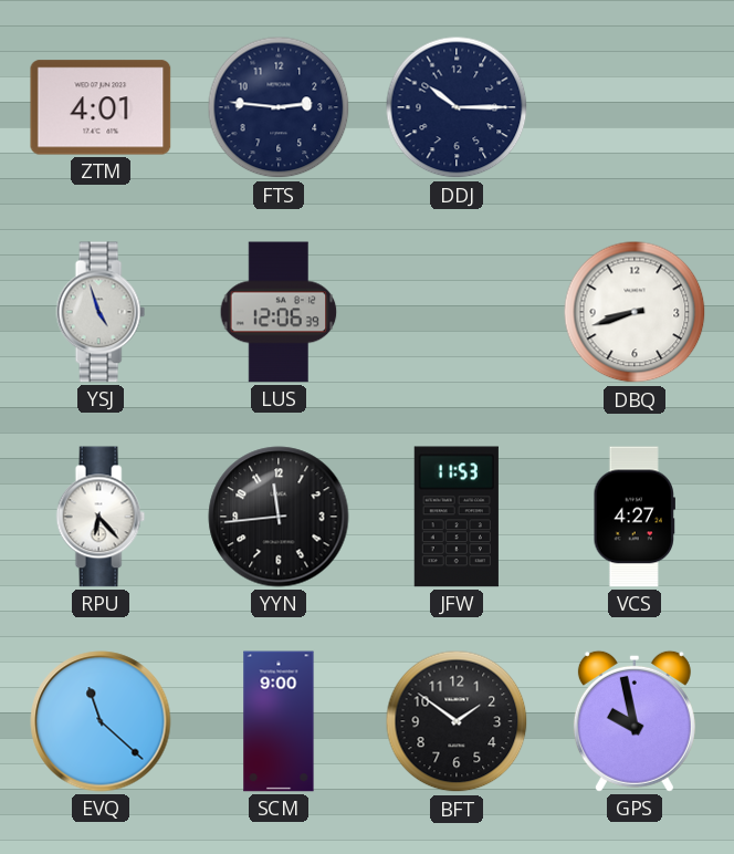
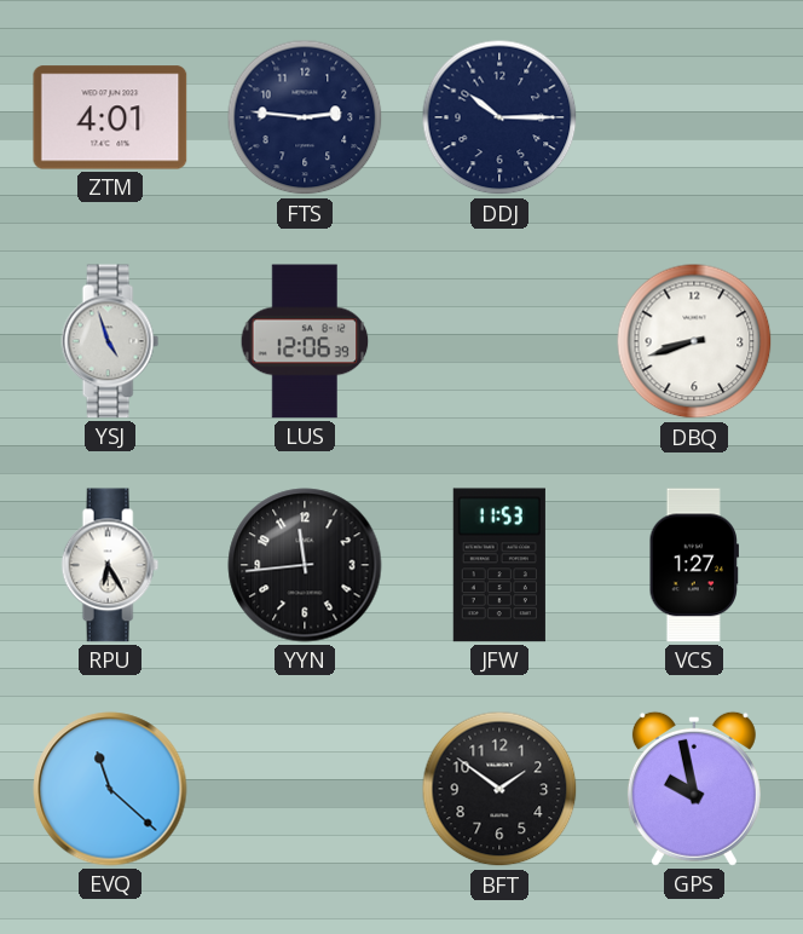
RPU: 6:23 -> 6:25 (110, 565)
VCS: 4:27 -> 1:27 (693, 565)
SCM: 9:00 -> none (279, 721)
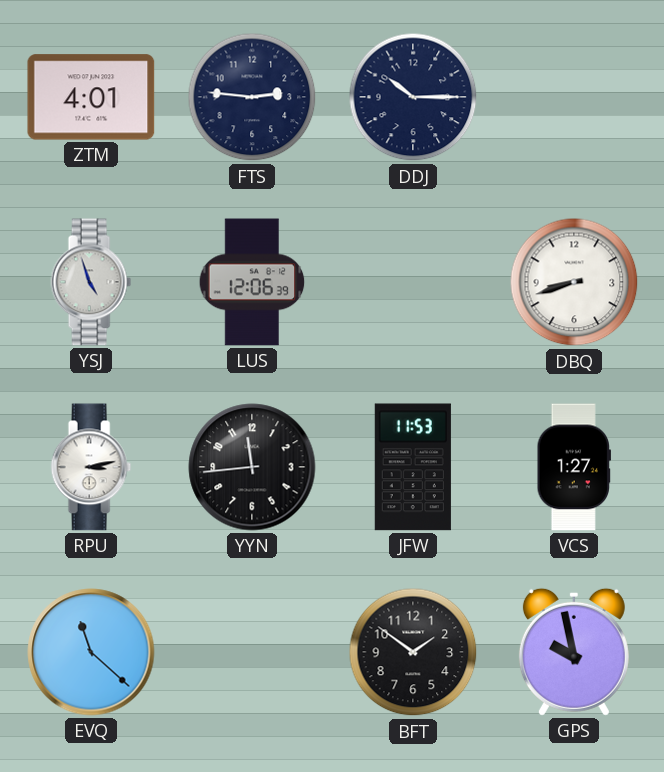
RPU: 6:25 -> 3:13 (91, 467)
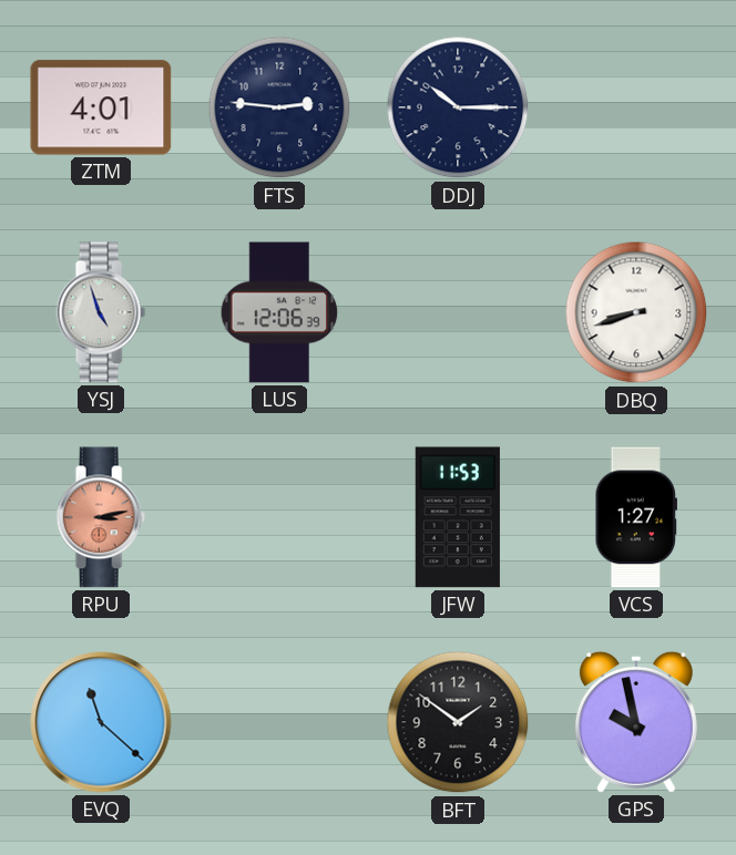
RPU dial: white -> salmon (101, 517)
YYN: 11:44 -> none (252, 467)
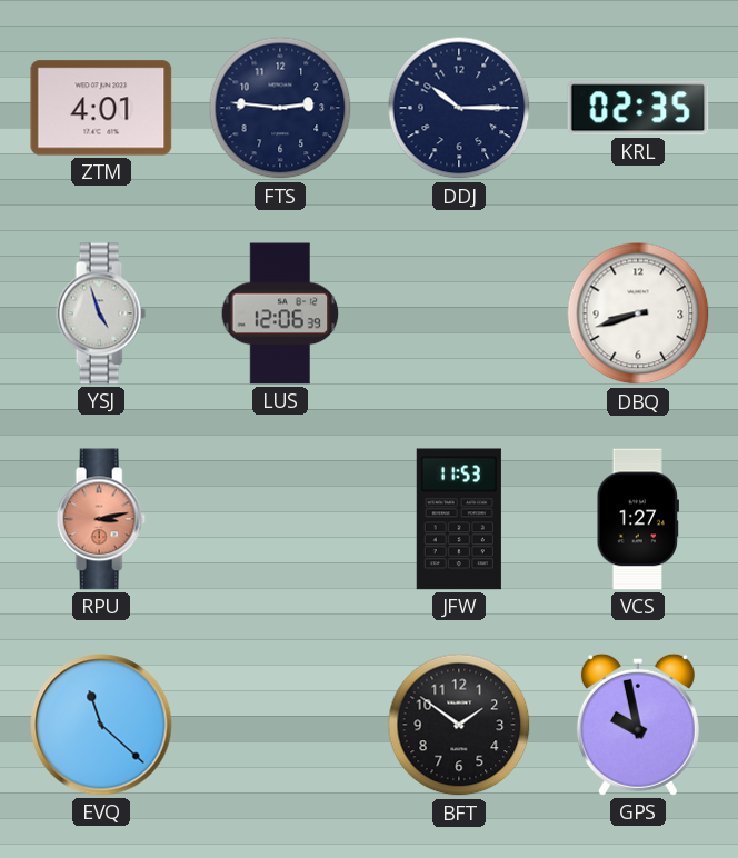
KRL: none -> 02:35 (638, 108)
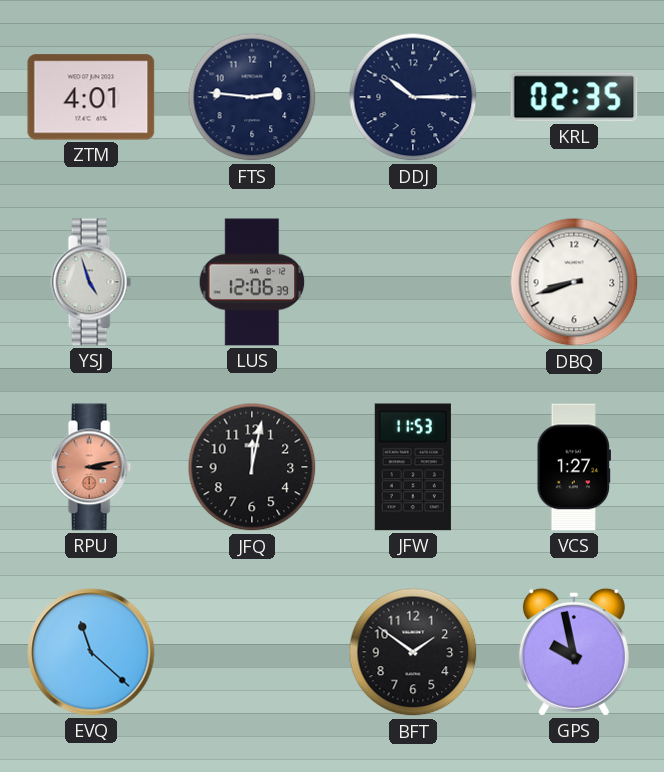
JFQ: none -> 12:02 (252, 467)
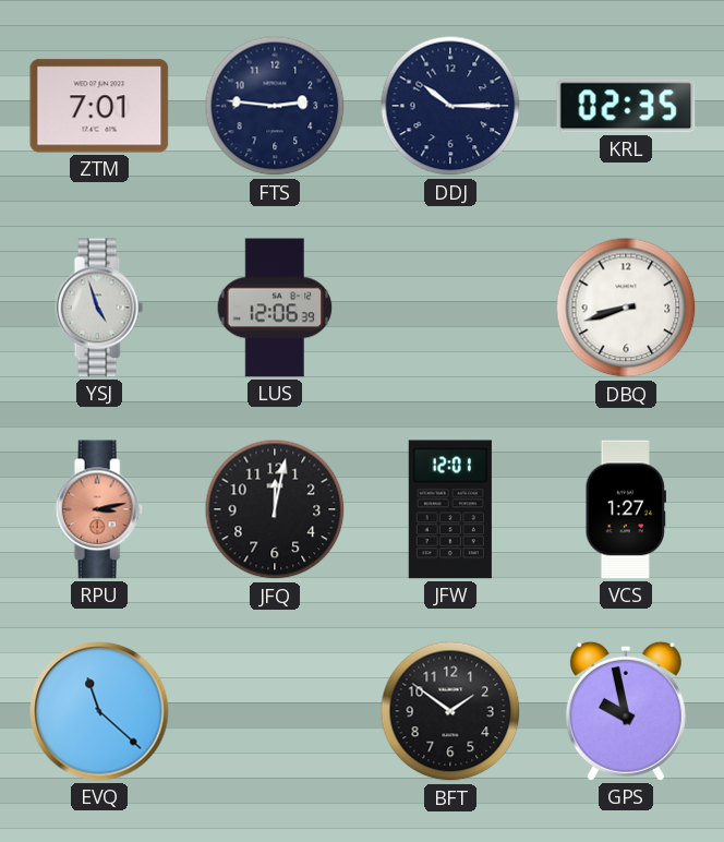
ZTM: 4:01 -> 7:01 (99, 106)
JFW: 11:53 -> 12:01 (450, 509)
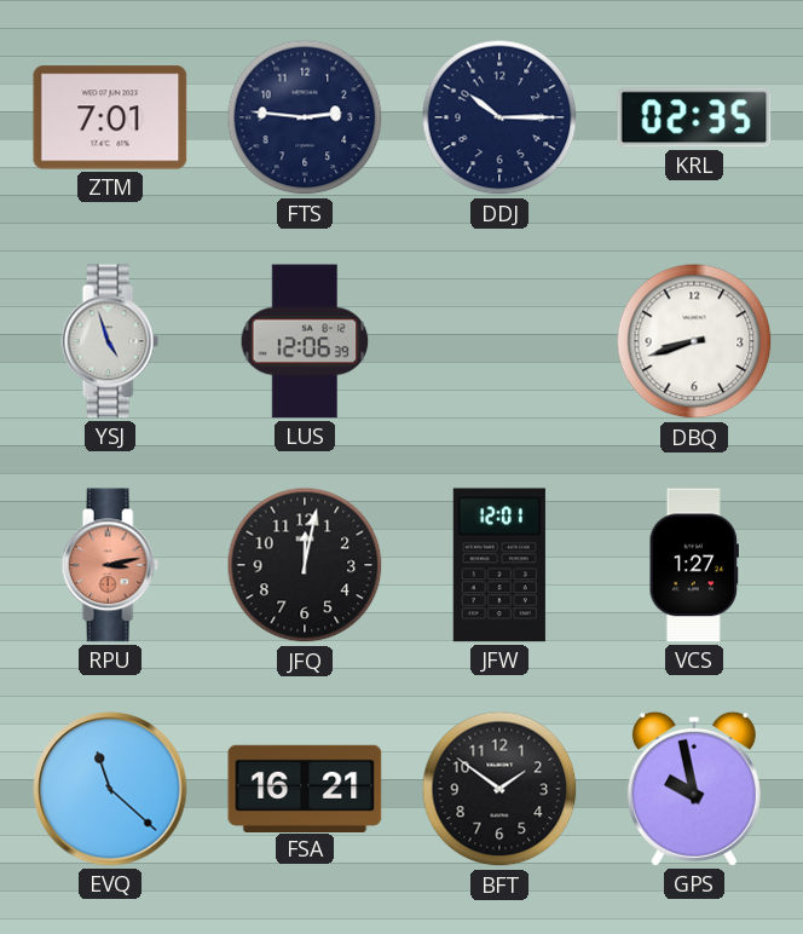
FSA: none -> 16:21 (305, 788)
